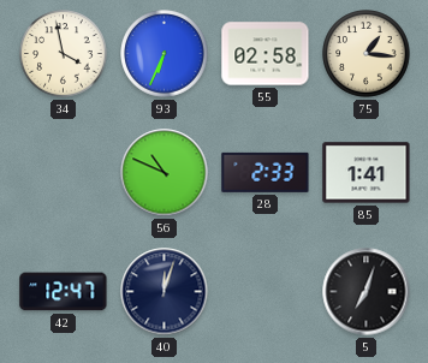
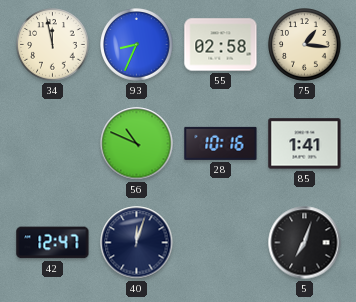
34: 3:58 -> 11:58 (53, 45)
93: 6:34 -> 8:34 (137, 45)
28: 2:33 -> 10:16 (221, 143)
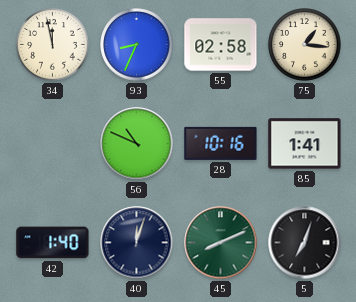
42: 12:47 -> 1:40 (53, 243)
45: none -> 8:11 (221, 243)
